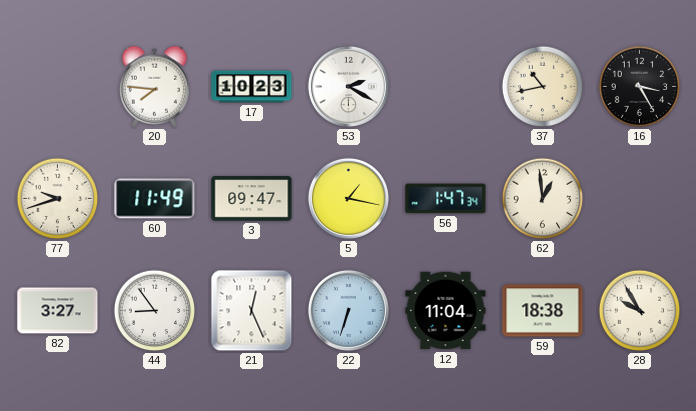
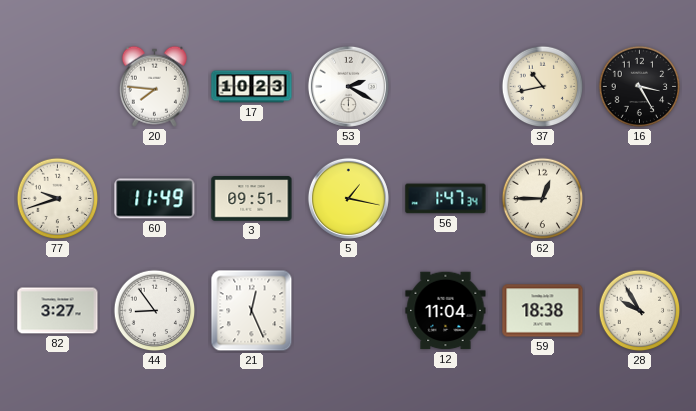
3: 09:47 -> 09:51 (252, 199)
62: 12:59 -> 12:45 (543, 199)
22: 6:33 -> none (348, 310)
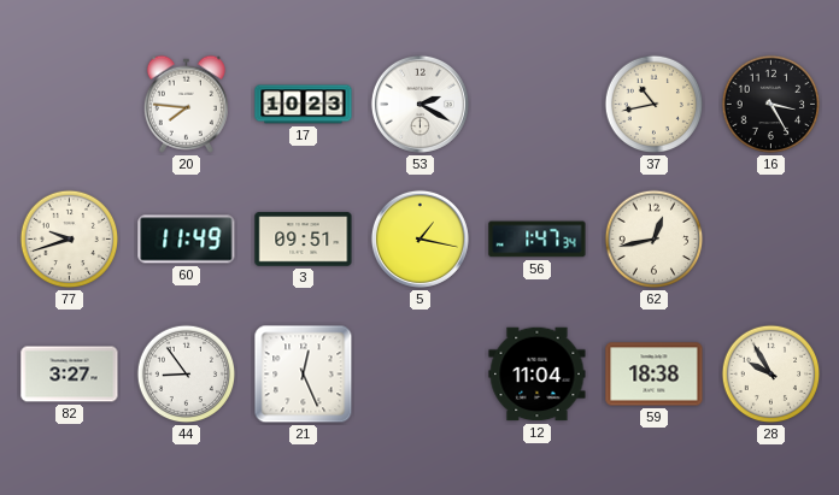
62: 12:45 -> 12:43 (655, 240)
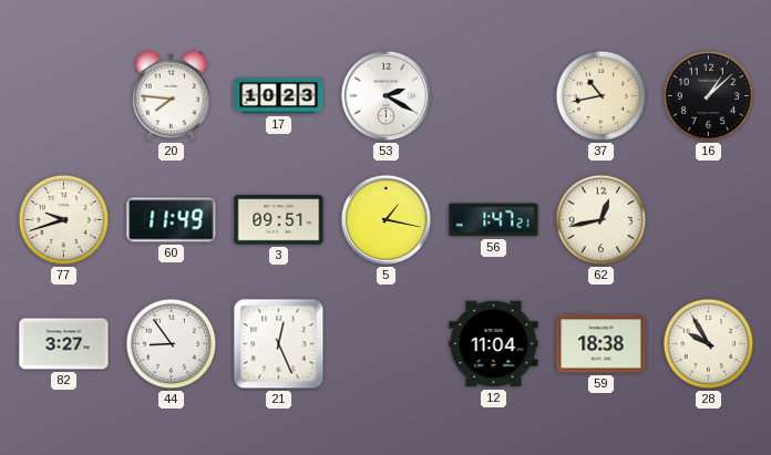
16: 3:25 -> 1:08 (709, 96)
56: 1:47:34 -> 1:47:21 (494, 220)
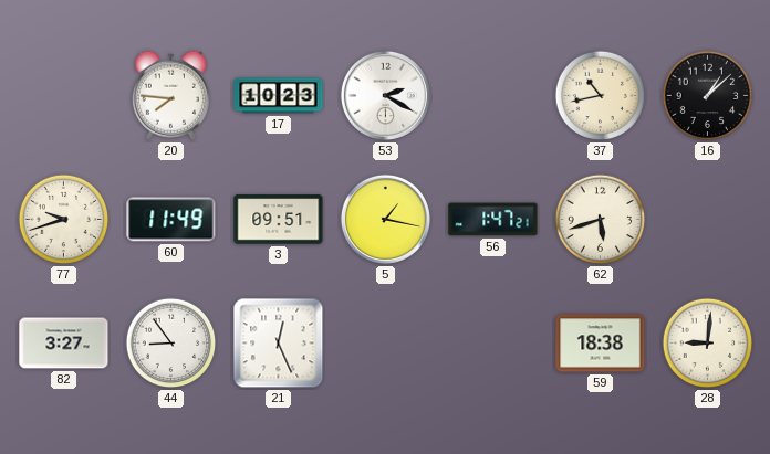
62: 12:43 -> 5:42 (601, 220)
12: 11:04 -> none (494, 344)
28: 9:55 -> 9:01 (708, 344)
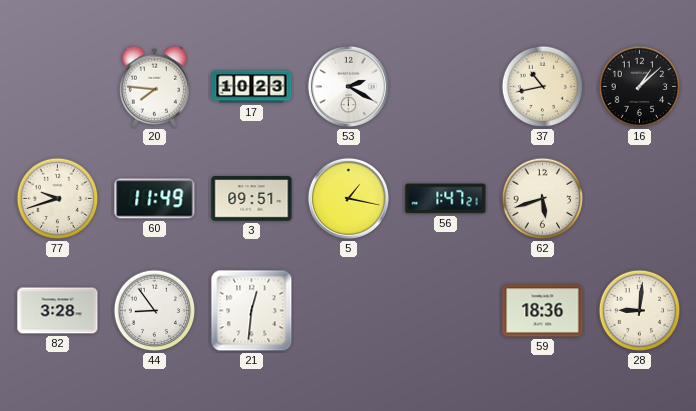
82: 3:27 -> 3:28 (58, 311)
21: 12:26 -> 12:31 (252, 311)
59: 18:38 -> 18:36 (543, 311)
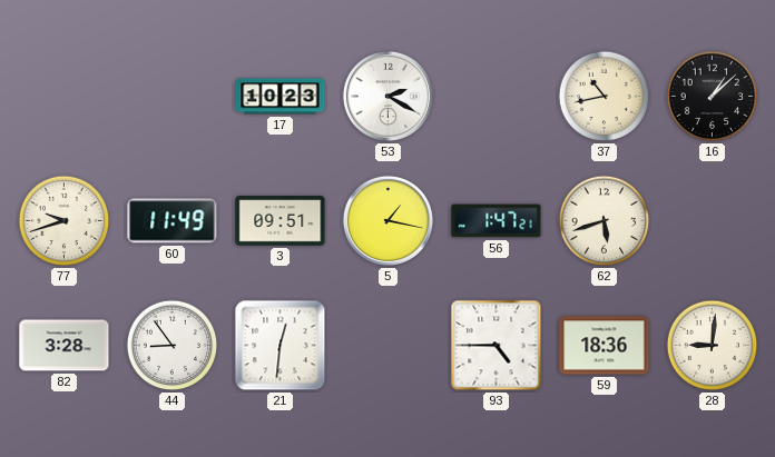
20: 7:46 -> none (154, 86)
93: none -> 4:45 (497, 346)
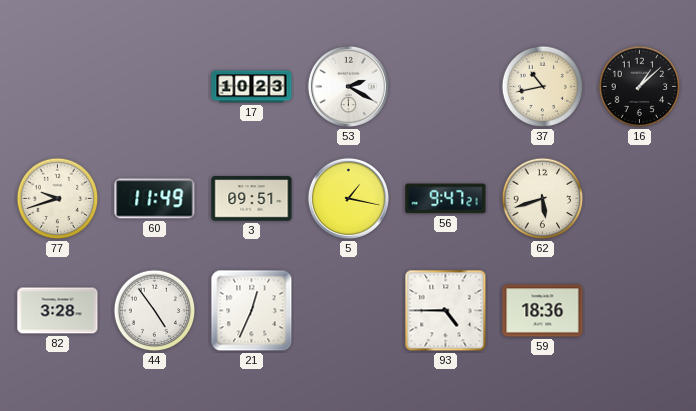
56: 1:47 -> 9:47 (446, 199)
44: 8:54 -> 4:54 (155, 311)
21: 12:31 -> 12:34 (252, 311)
28: 9:01 -> none (713, 346)
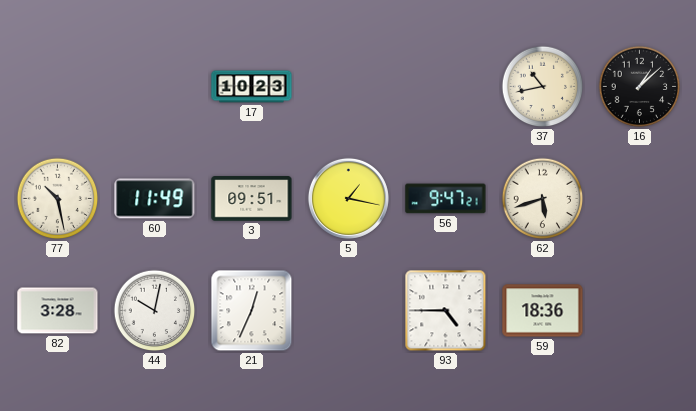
53: 2:20 -> none (348, 86)
77: 9:42 -> 10:28 (58, 199)
44: 4:54 -> 10:02 (155, 311)
